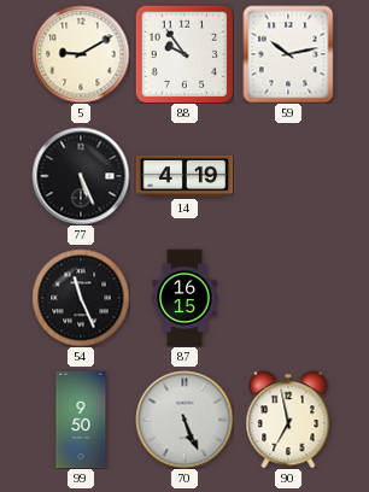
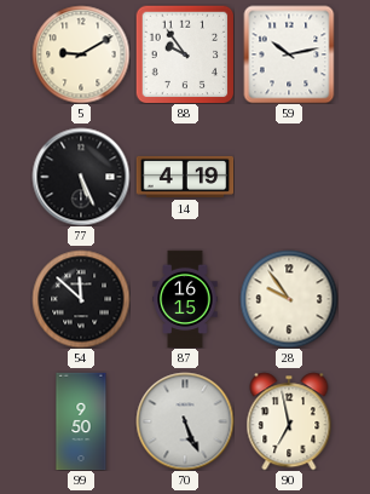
54: 11:26 -> 11:52 (81, 299)
28: none -> 9:54 (289, 299)
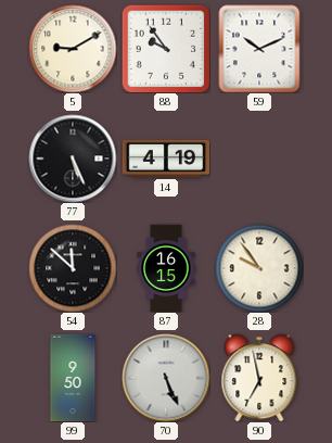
59: 10:13 -> 10:11 (259, 49)
